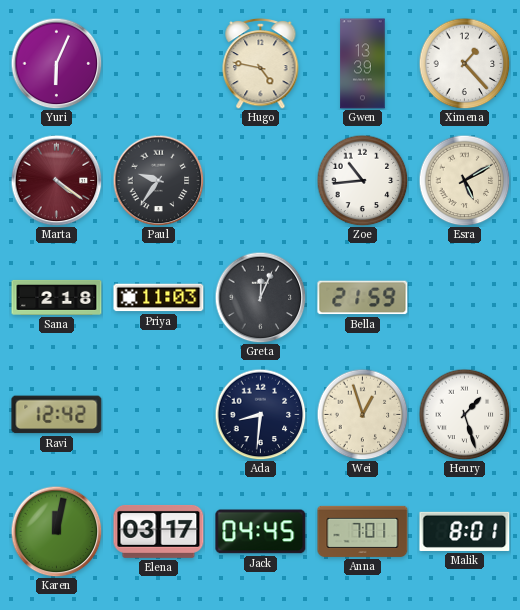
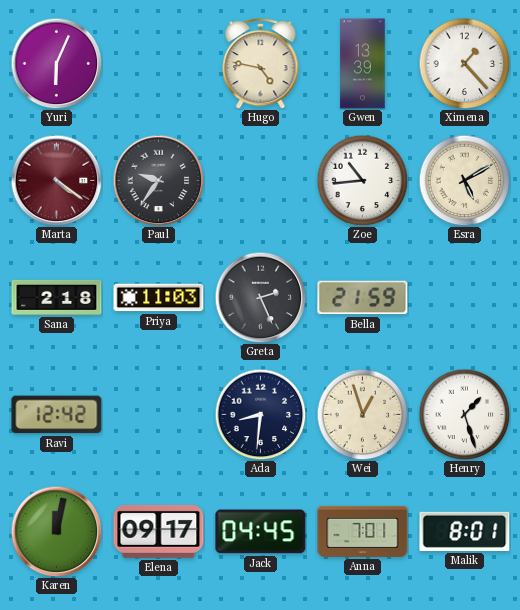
Greta: 12:04 -> 2:26 (260, 297)
Elena: 03:17 -> 09:17 (159, 531)
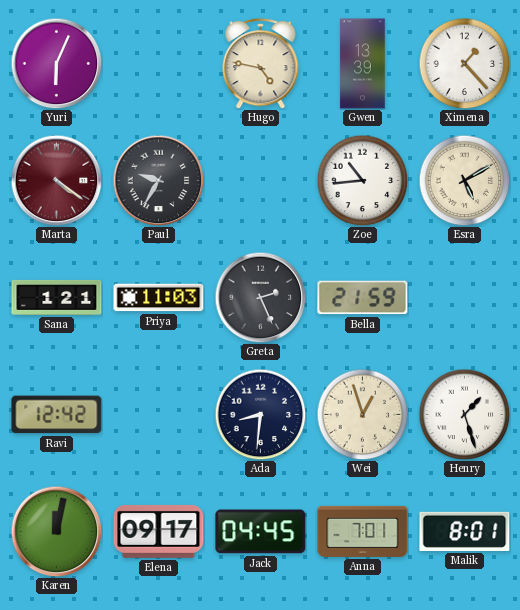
Paul: 9:36 -> 9:35 (158, 180)
Sana: 2:18 -> 1:21 (57, 297)
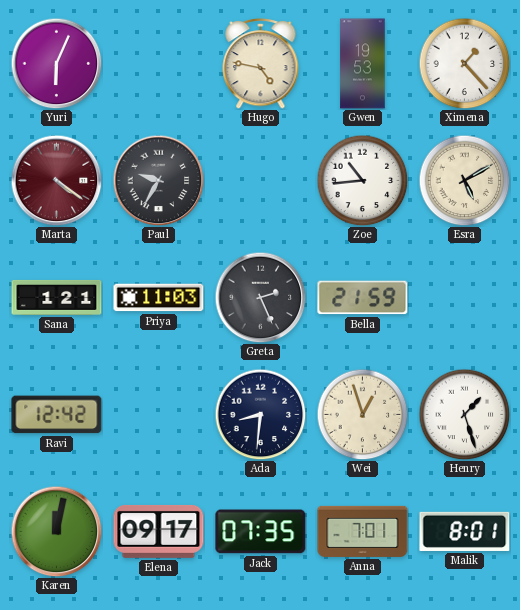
Gwen: 13:39 -> 19:53 (363, 64)
Jack: 04:45 -> 07:35 (261, 532)
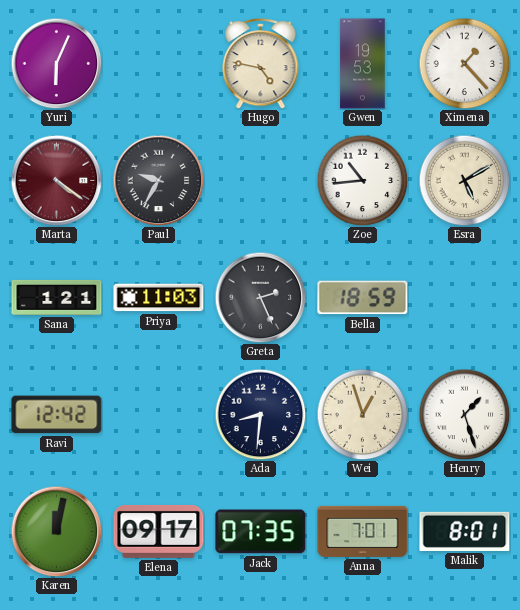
Bella: 21:59 -> 18:59 (363, 298)
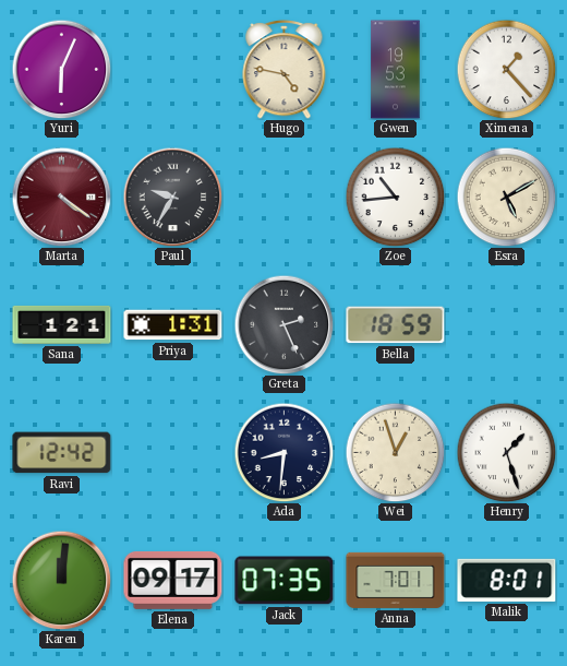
Priya: 11:03 -> 1:31 (173, 325)
Karen: 12:02 -> 12:01 (61, 580)
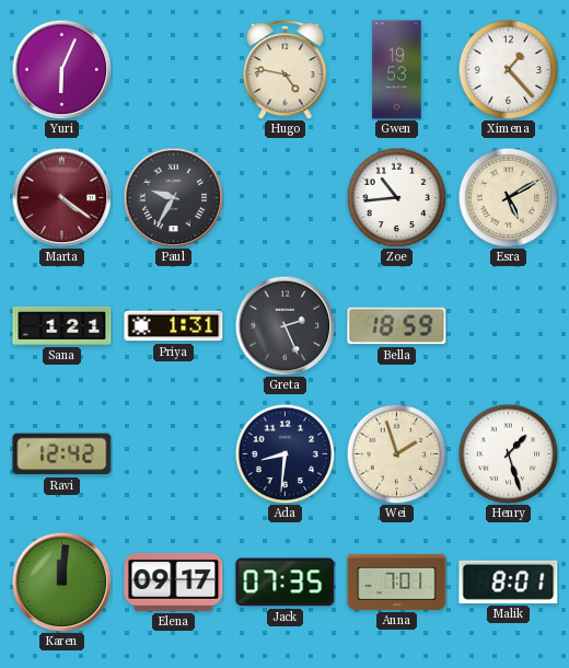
Wei: 12:57 -> 1:57 (396, 453)
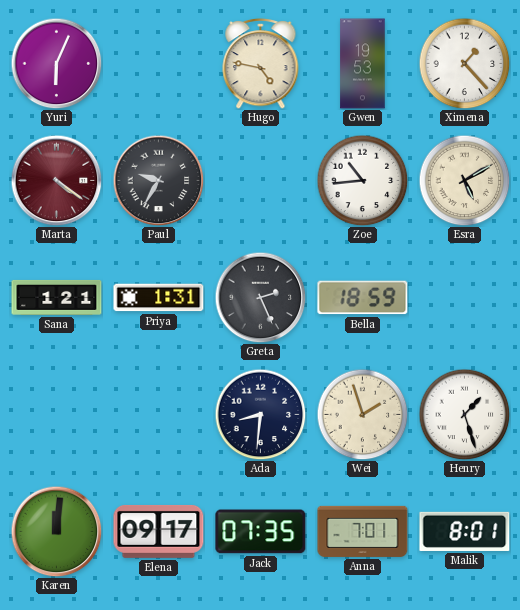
Ravi: 12:42 -> none (62, 454)
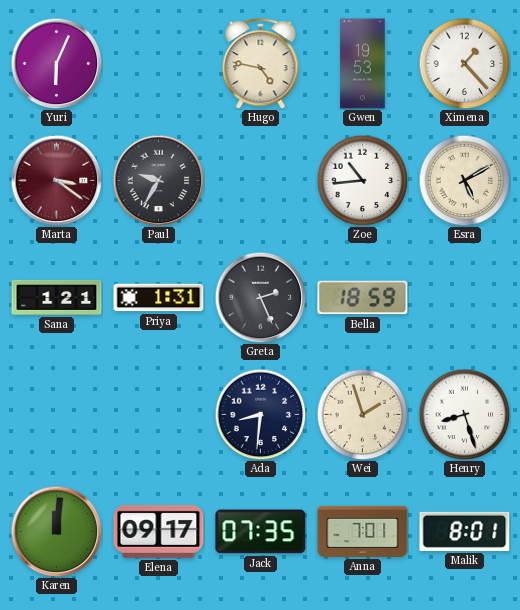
Marta: 4:21 -> 3:21 (56, 180)
Henry: 1:27 -> 8:27 (464, 414)
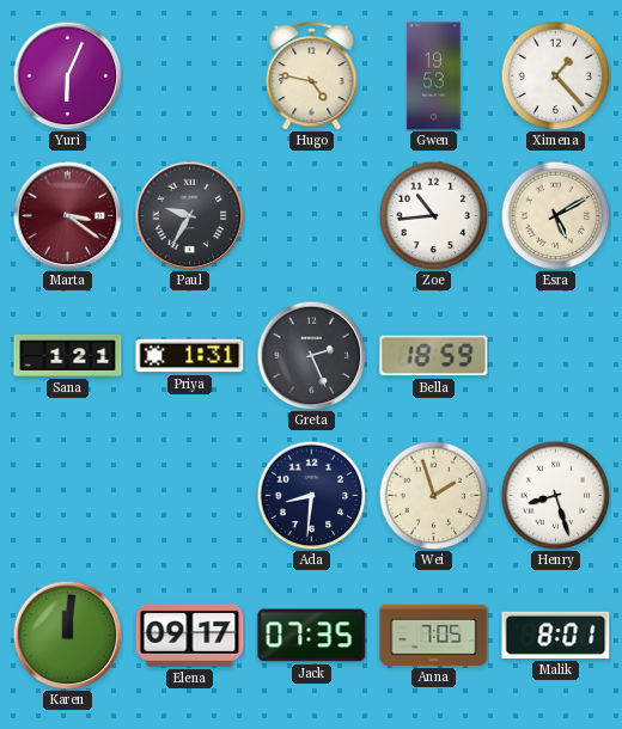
Anna: 7:01 -> 7:05 (434, 635)
